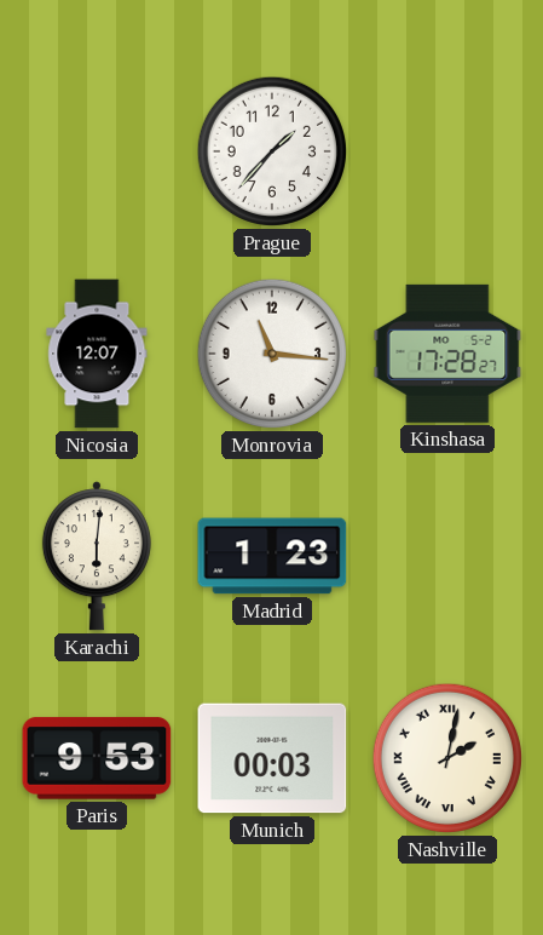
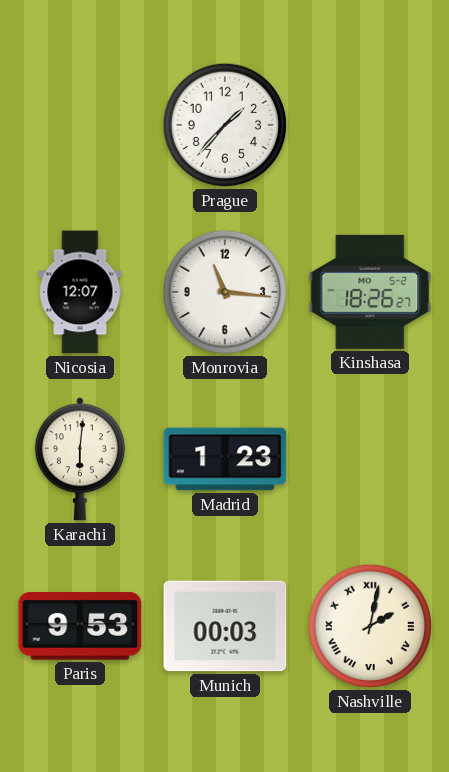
Kinshasa: 17:28 -> 18:26 (370, 292)
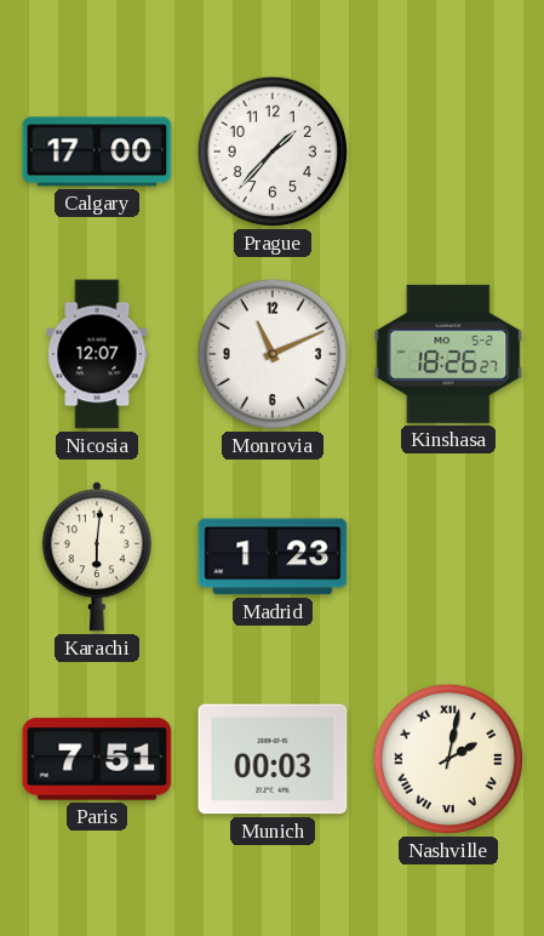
Calgary: none -> 17:00 (97, 152)
Monrovia: 11:16 -> 11:11 (273, 354)
Paris: 9:53 -> 7:51 (97, 759)
